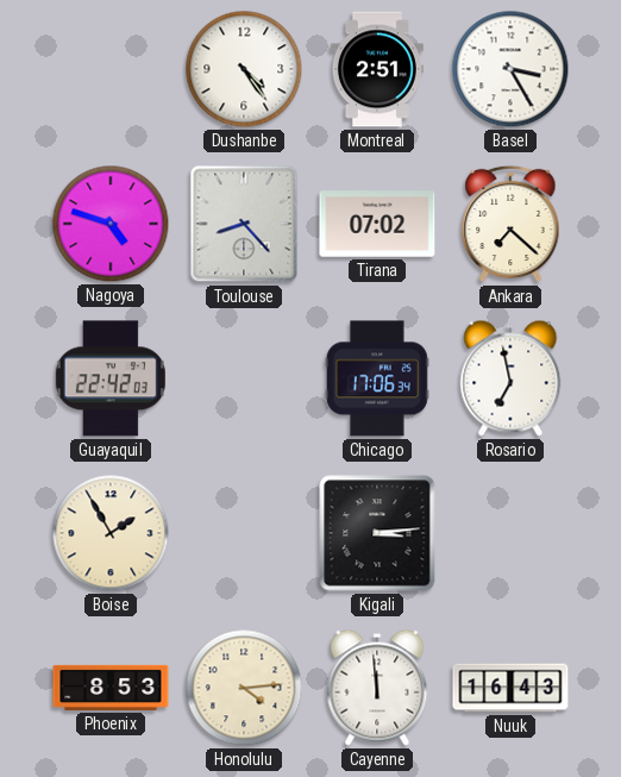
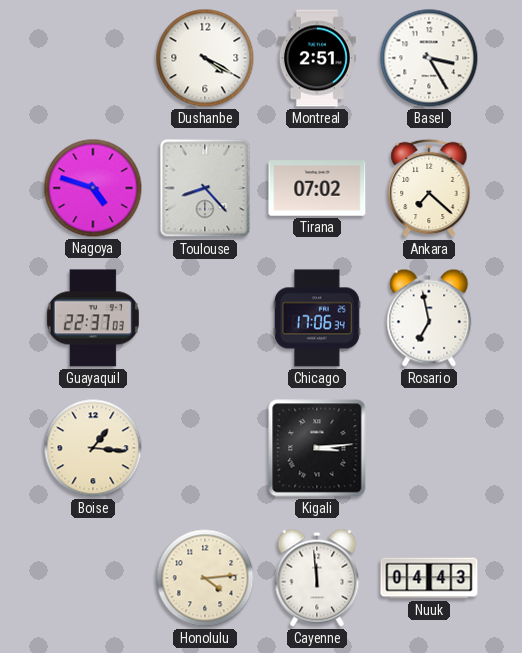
Dushanbe: 4:24 -> 4:20 (205, 58)
Guayaquil: 22:42 -> 22:37 (93, 318)
Boise: 1:55 -> 1:16 (93, 448)
Phoenix: 8:53 -> none (111, 688)
Nuuk: 16:43 -> 04:43 (429, 578)
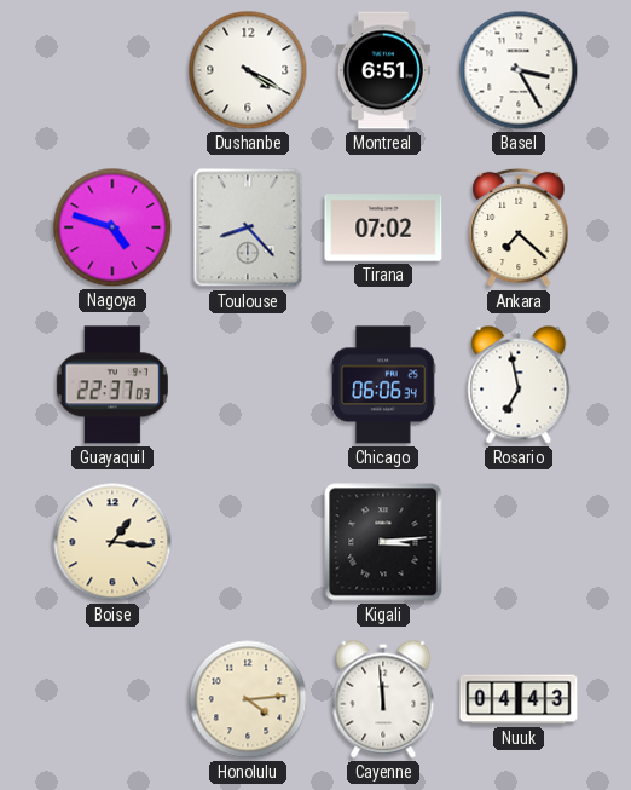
Montreal: 2:51 -> 6:51 (383, 70)
Chicago: 17:06 -> 06:06 (383, 385)
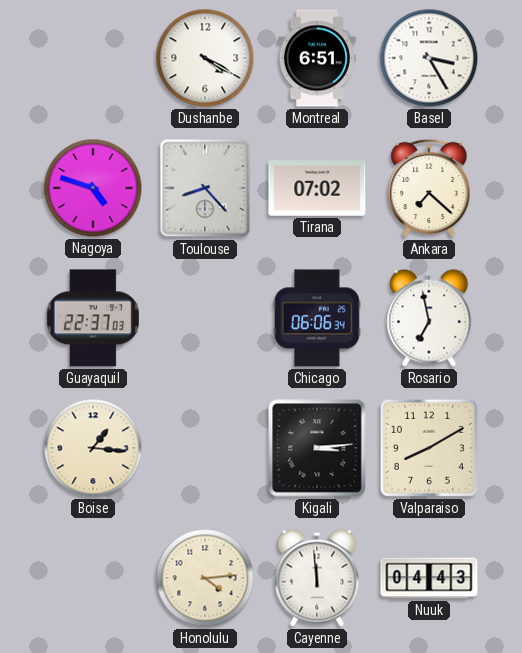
Valparaiso: none -> 8:10 (429, 448)
